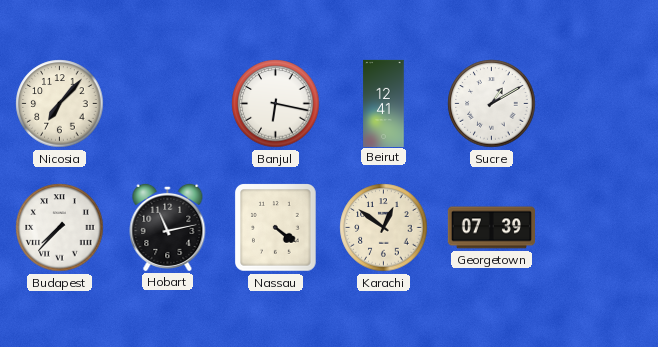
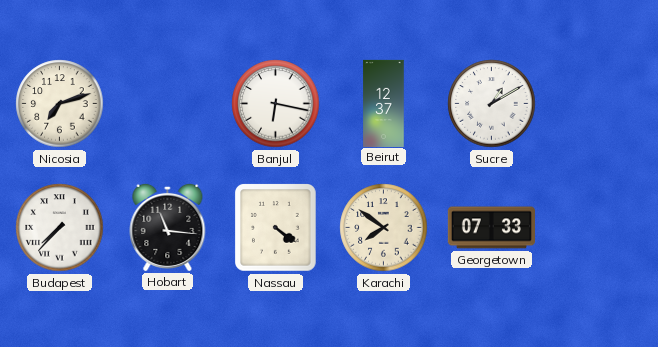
Nicosia: 7:07 -> 7:12 (60, 104)
Beirut: 12:41 -> 12:37 (384, 103)
Hobart: 11:13 -> 11:16 (168, 227)
Karachi: 12:51 -> 7:51 (384, 228)
Georgetown: 07:39 -> 07:33 (491, 228)
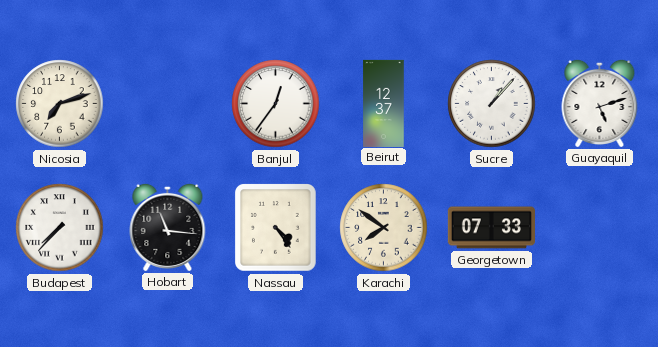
Banjul: 6:17 -> 12:36 (276, 104)
Sucre: 1:10 -> 1:07 (492, 104)
Guayaquil: none -> 5:12 (600, 103)
Nassau: 4:21 -> 4:24 (276, 228)
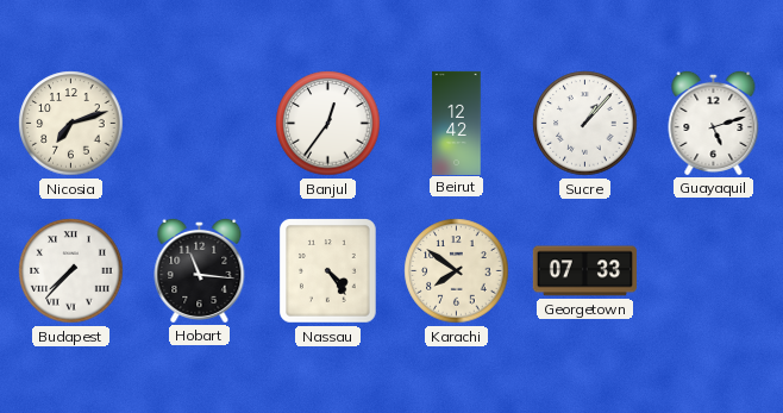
Beirut: 12:37 -> 12:42 (457, 123)
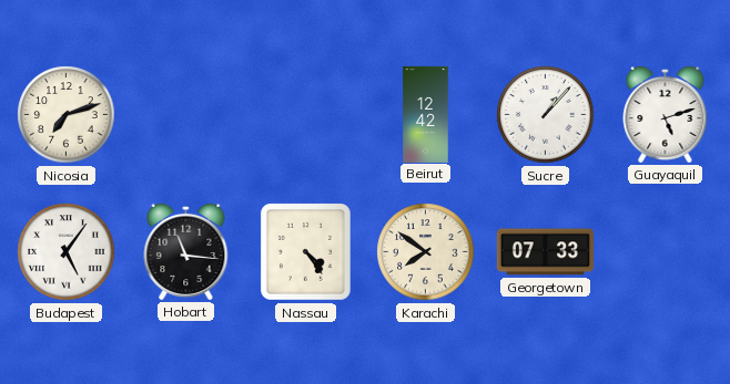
Banjul: 12:36 -> none (328, 124)
Budapest: 7:37 -> 5:06 (67, 252)
